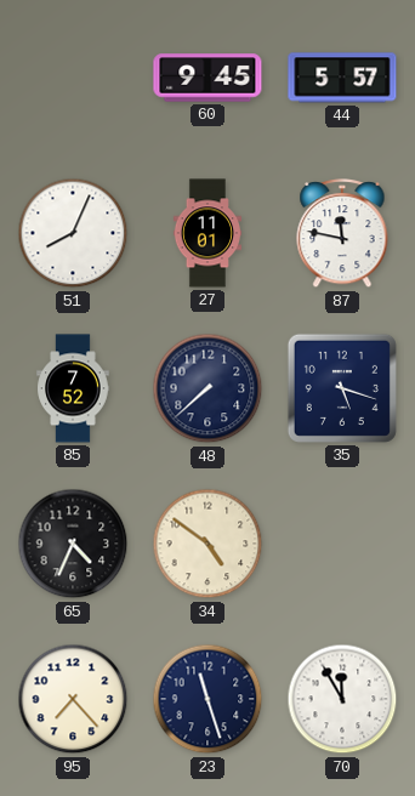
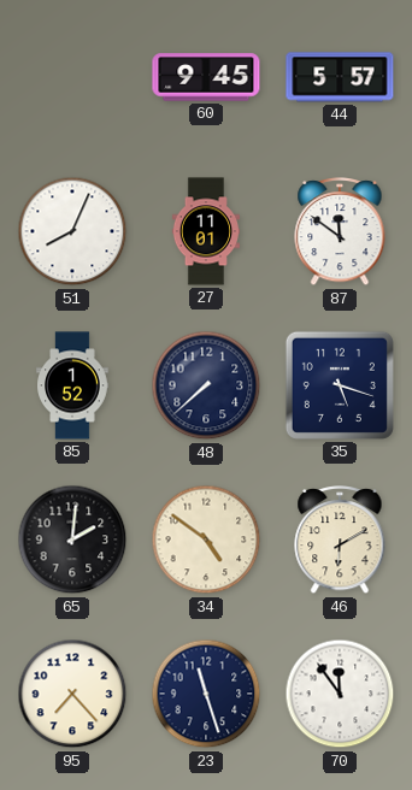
87: 11:47 -> 11:51 (340, 232)
85: 7:52 -> 1:52 (72, 385)
65: 4:34 -> 2:01 (72, 540)
46: none -> 6:10 (340, 541)
70: 11:55 -> 11:54 (340, 694)
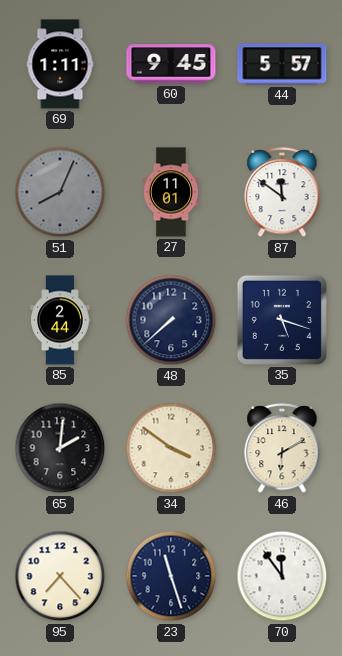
69: none -> 1:11 (60, 64)
51 dial: white -> grey (60, 192)
85: 1:52 -> 2:44 (60, 320)
34: 4:51 -> 3:51 (171, 448)
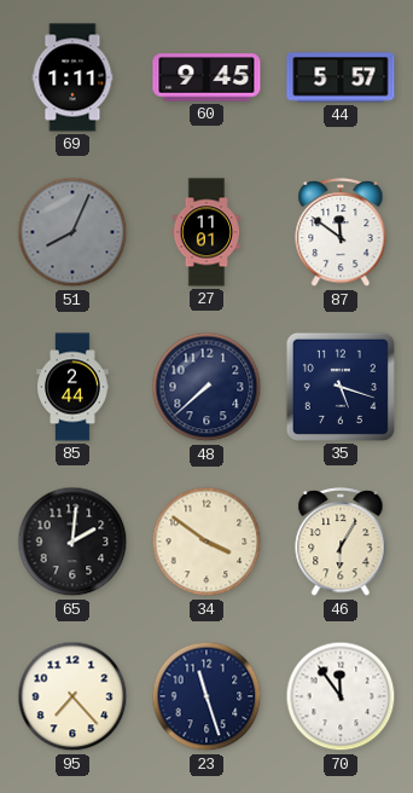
46: 6:10 -> 6:05 (341, 543)
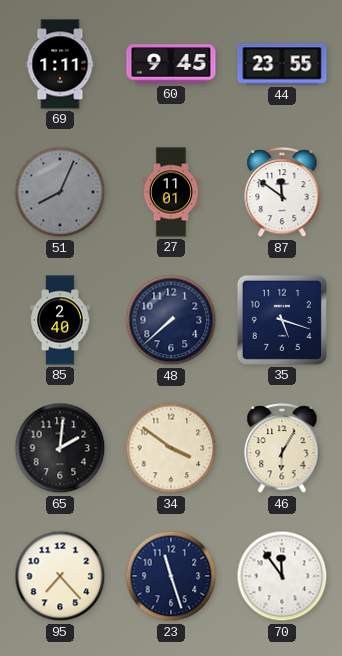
44: 5:57 -> 23:55 (282, 64)
85: 2:44 -> 2:40 (60, 320)
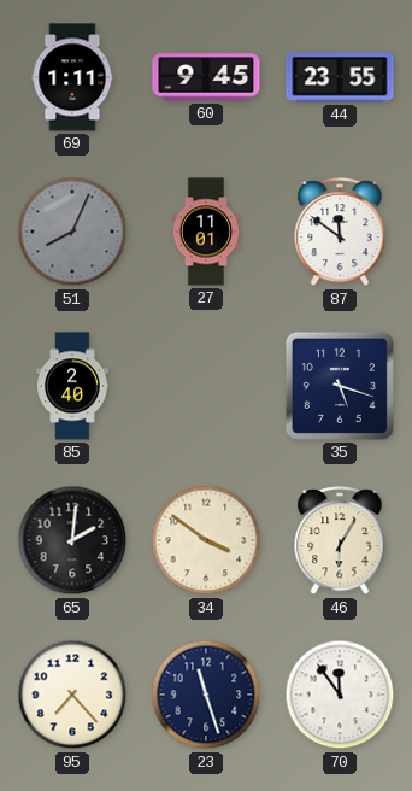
48: 7:38 -> none (171, 320)
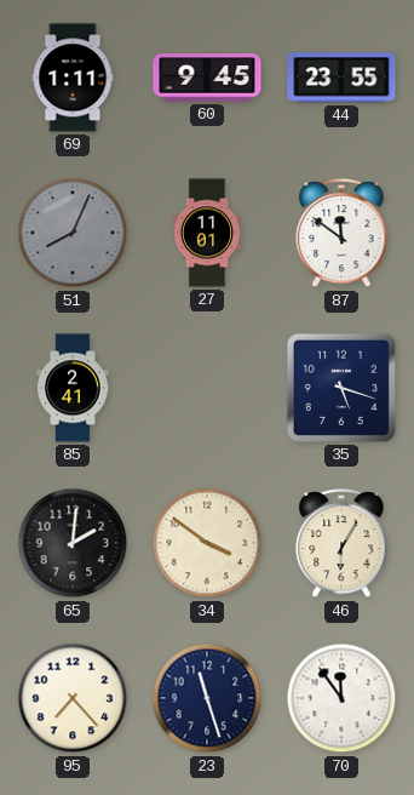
85: 2:40 -> 2:41 (73, 388)
